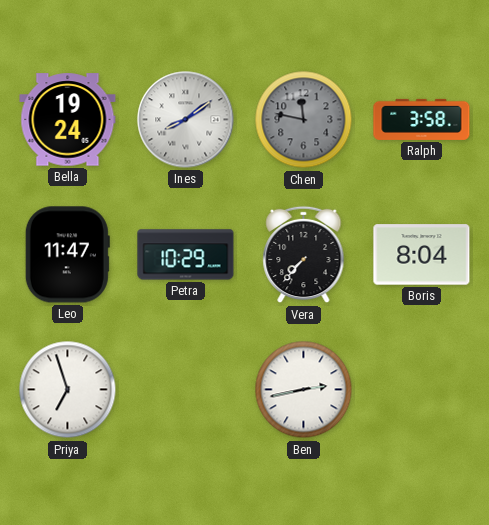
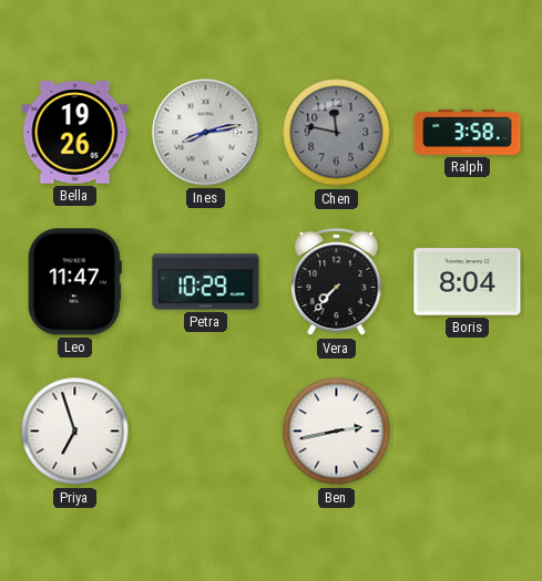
Bella: 19:24 -> 19:26 (75, 133)
Ines: 8:09 -> 8:13 (206, 133)
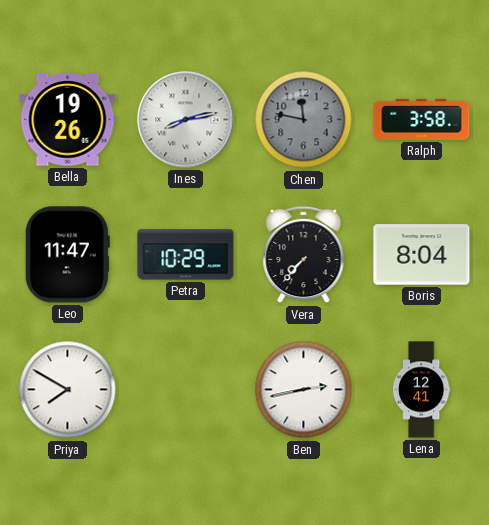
Priya: 6:57 -> 7:50 (68, 390)
Lena: none -> 12:41 (421, 390)
